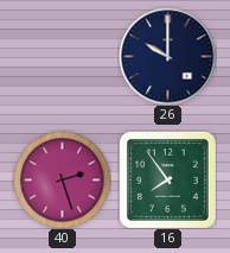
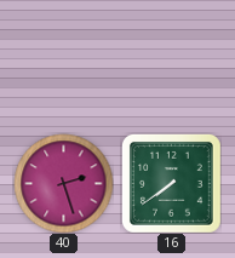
26: 10:00 -> none (167, 56)
16: 7:54 -> 7:39 (172, 184)
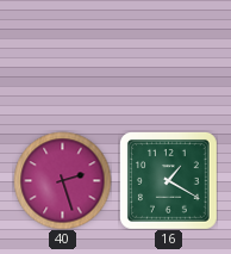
16: 7:39 -> 1:20 (169, 181)
